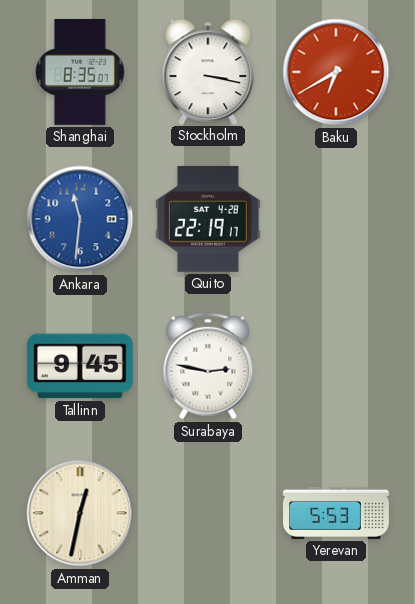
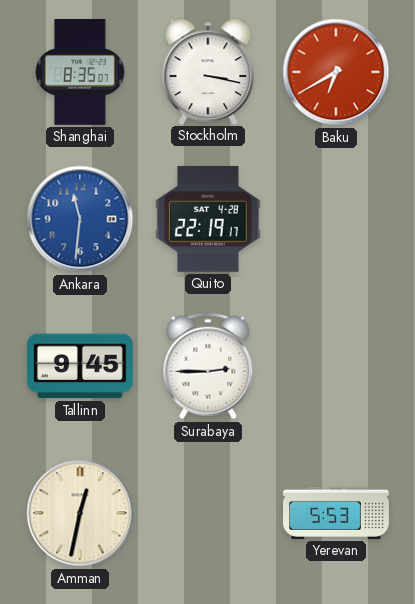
Surabaya: 2:47 -> 2:45 (208, 366)
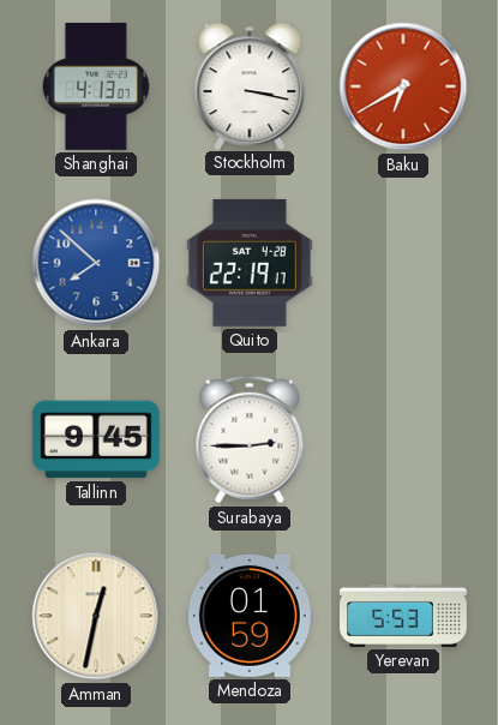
Shanghai: 8:35 -> 4:13 (96, 86)
Ankara: 11:31 -> 7:52 (96, 263)
Mendoza: none -> 01:59 (250, 616)
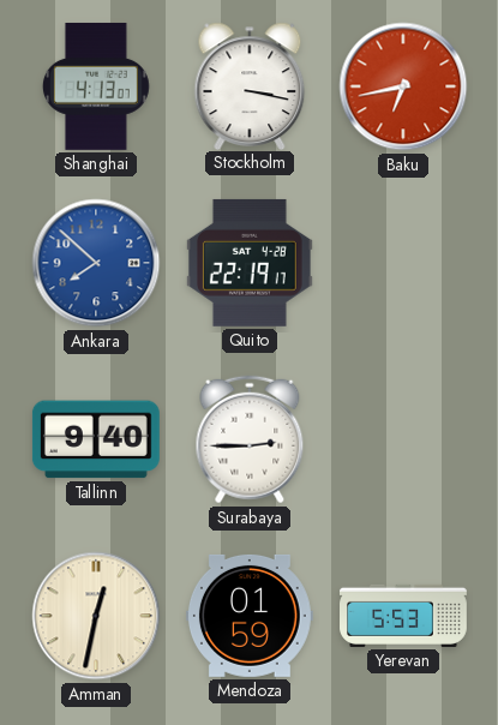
Baku: 6:40 -> 6:43 (403, 86)
Tallinn: 9:45 -> 9:40 (96, 439)
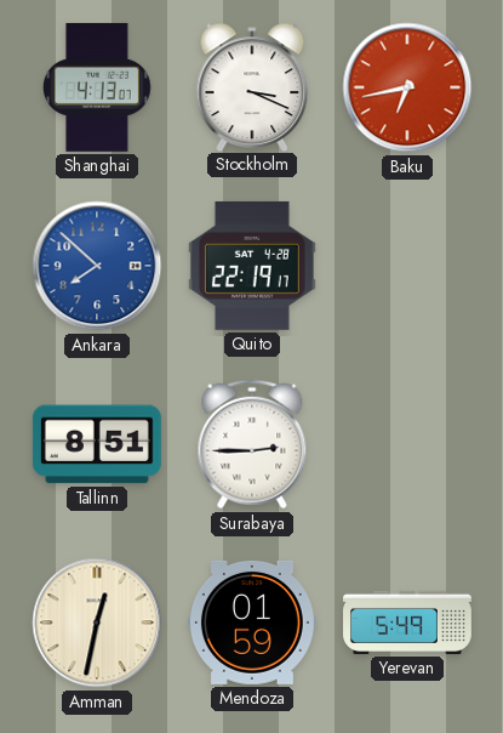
Stockholm: 3:17 -> 3:19 (252, 86)
Tallinn: 9:40 -> 8:51 (97, 444)
Yerevan: 5:53 -> 5:49 (408, 623)
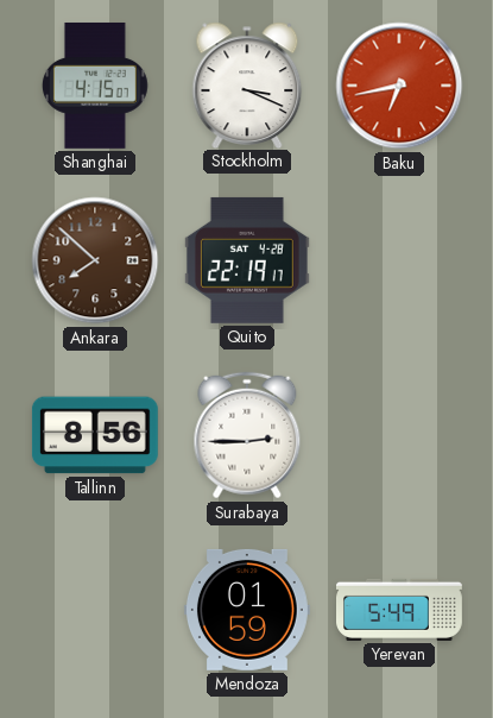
Shanghai: 4:13 -> 4:15 (95, 86)
Ankara dial: blue -> brown (95, 260)
Tallinn: 8:51 -> 8:56 (95, 435)
Amman: 12:32 -> none (97, 623)
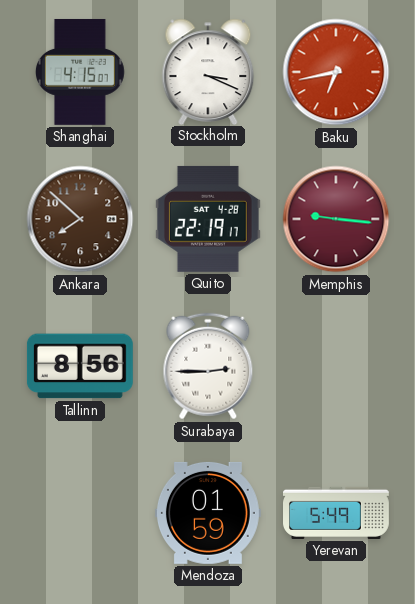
Memphis: none -> 9:16 (336, 219)
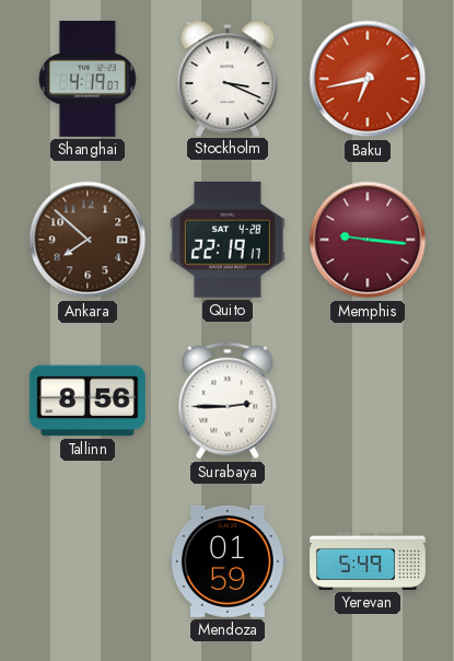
Shanghai: 4:15 -> 4:19 (88, 79)
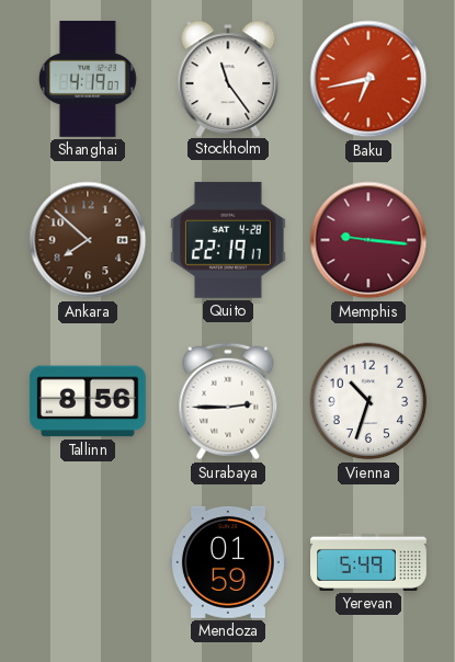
Stockholm: 3:19 -> 11:24 (228, 78)
Vienna: none -> 10:33 (368, 401)
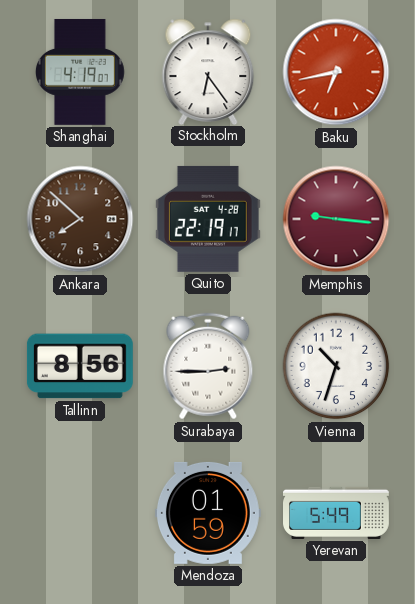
Stockholm: 11:24 -> 6:24 (208, 71)
